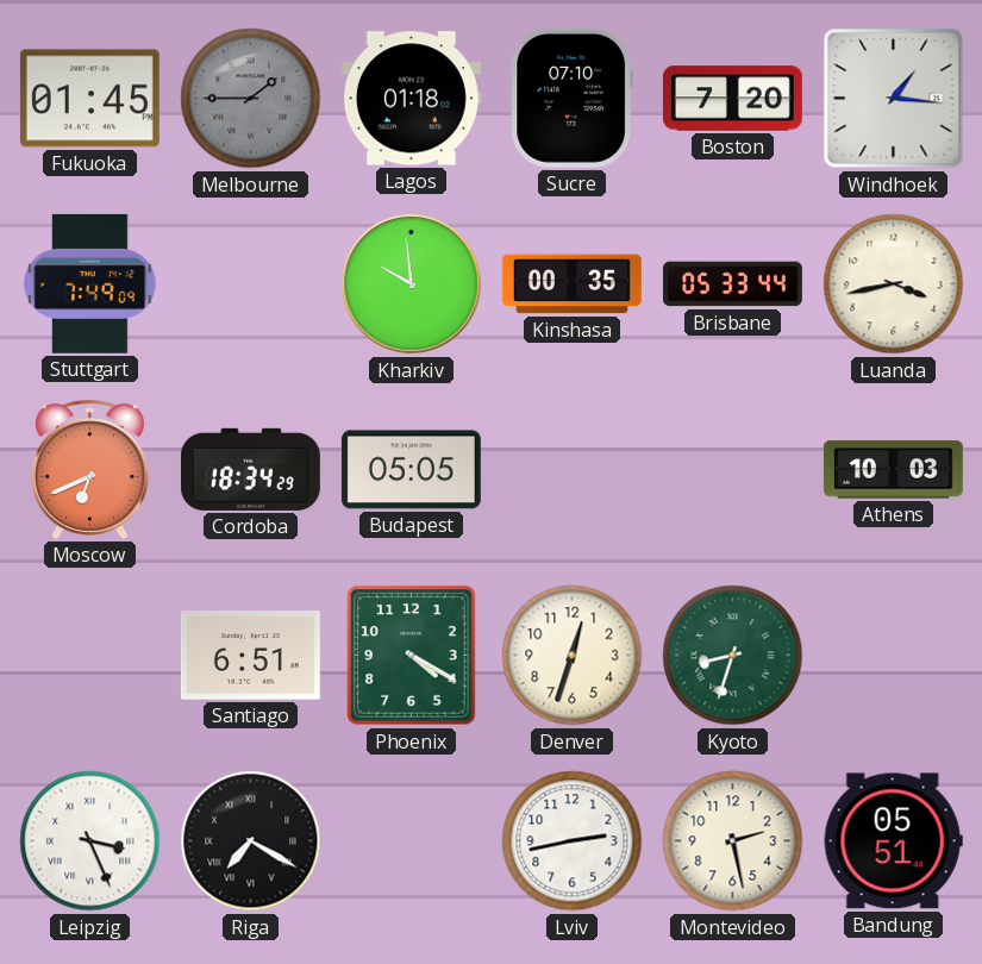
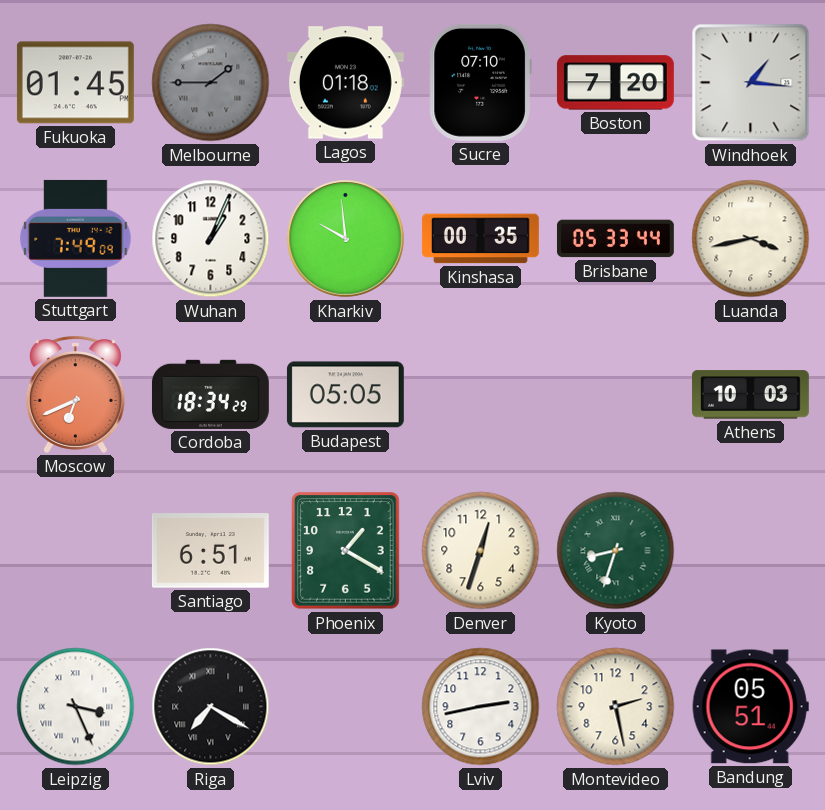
Wuhan: none -> 1:04 (211, 239)
Phoenix: 4:20 -> 1:20 (346, 551)
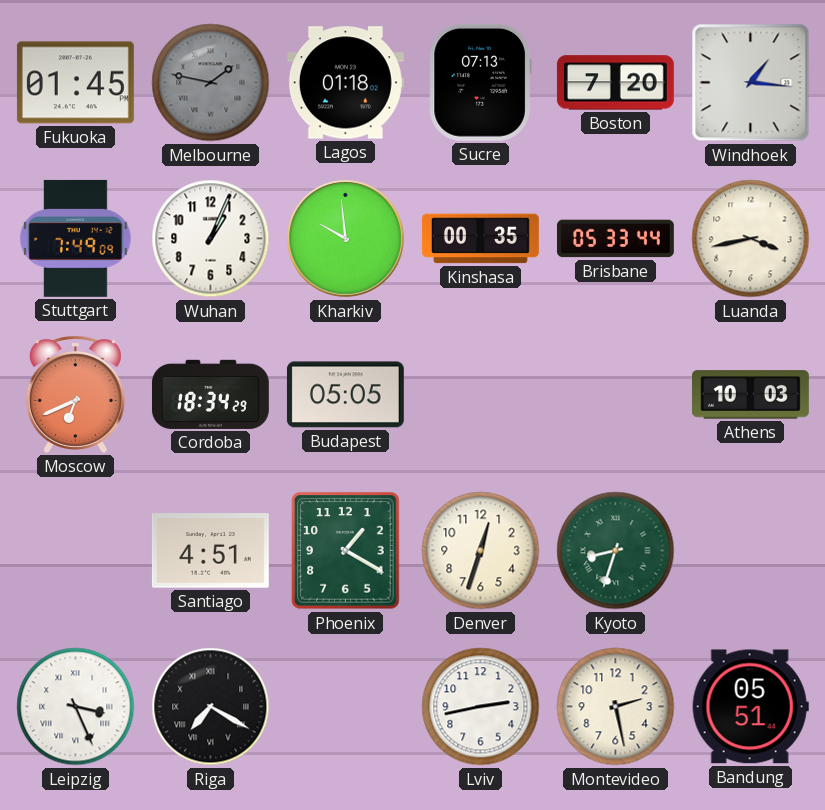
Melbourne: 1:45 -> 1:47 (211, 83)
Sucre: 07:10 -> 07:13 (480, 82)
Santiago: 6:51 -> 4:51 (210, 551)
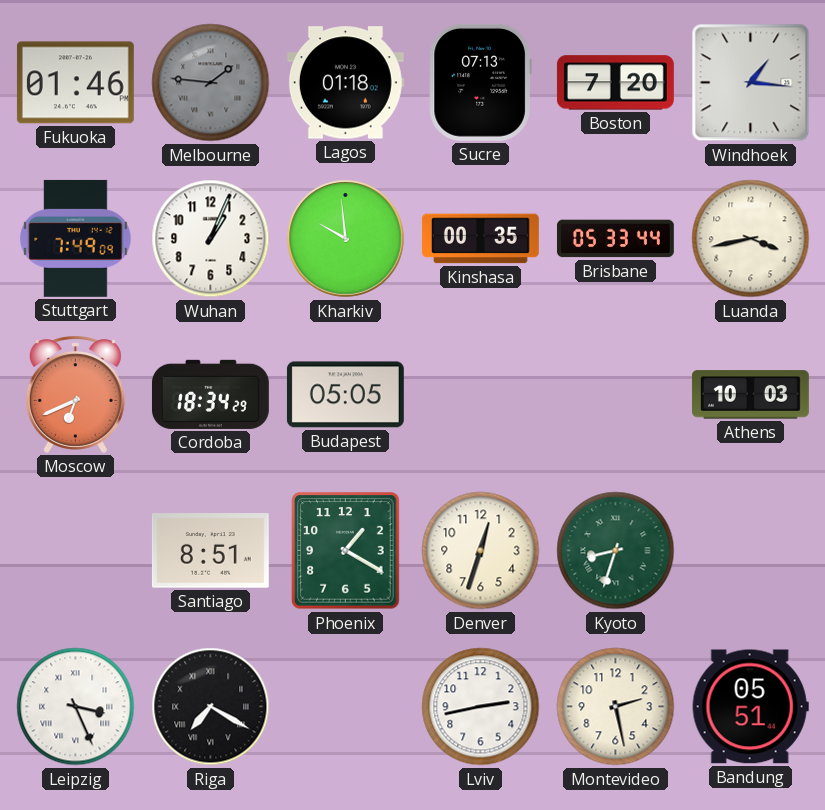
Fukuoka: 01:45 -> 01:46 (75, 83)
Melbourne: 1:47 -> 1:46 (211, 83)
Santiago: 4:51 -> 8:51 (210, 551)
